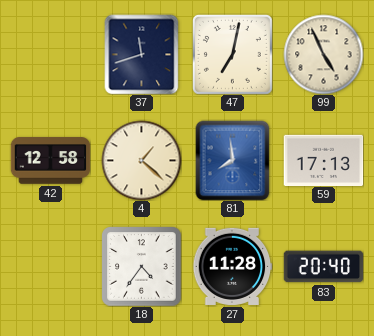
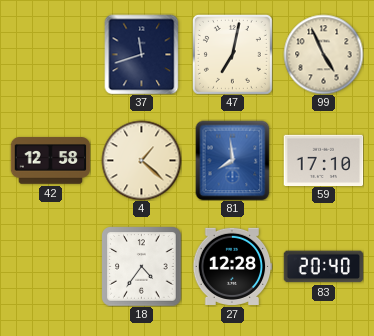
59: 17:13 -> 17:10 (323, 160)
27: 11:28 -> 12:28 (232, 266)
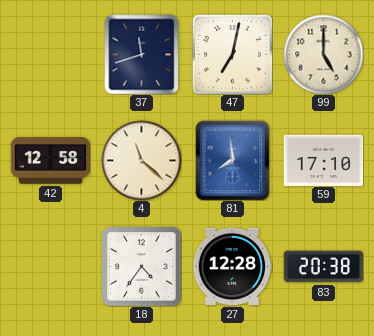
99: 4:56 -> 5:00 (323, 54)
4: 1:22 -> 11:22 (141, 160)
83: 20:40 -> 20:38 (323, 267)
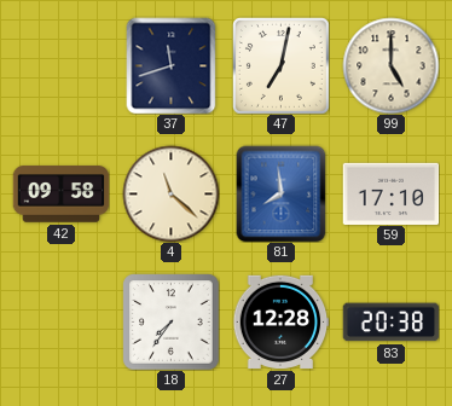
42: 12:58 -> 09:58 (60, 195)
18: 4:36 -> 7:36 (170, 321)
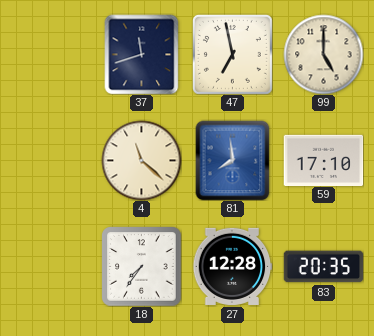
47: 7:02 -> 6:58 (232, 54)
42: 09:58 -> none (60, 195)
83: 20:38 -> 20:35 (323, 267)
